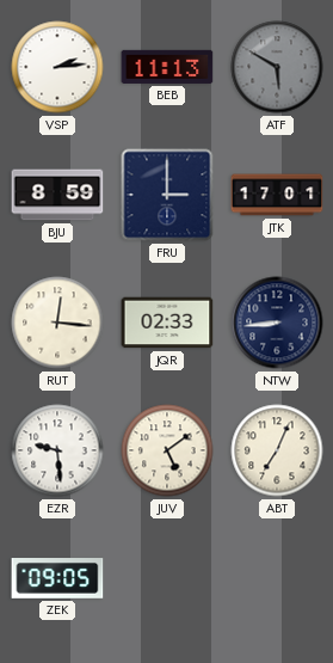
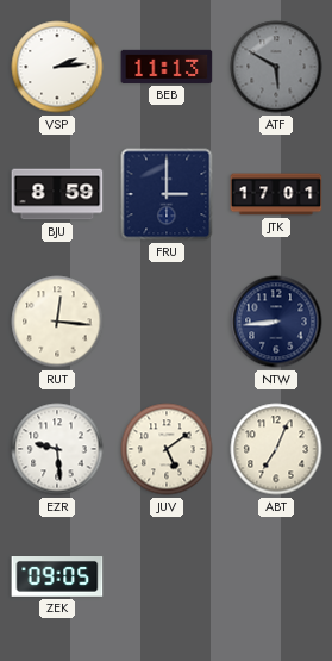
JQR: 02:33 -> none (167, 323)
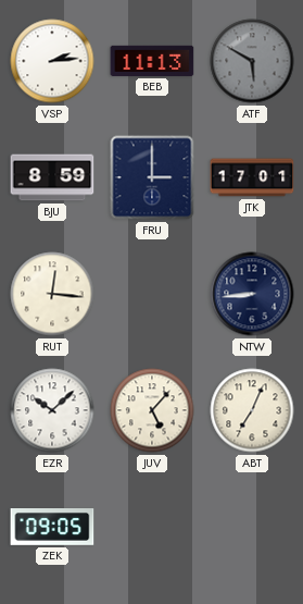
EZR: 9:29 -> 10:08 (52, 410)
JUV: 5:09 -> 5:07 (152, 410)
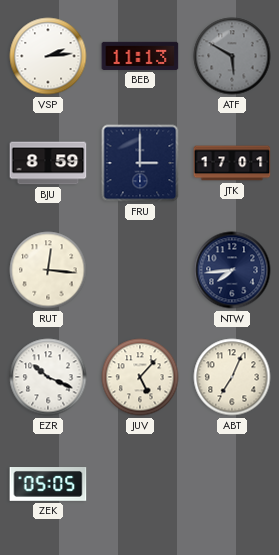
NTW: 8:44 -> 7:44 (232, 270)
EZR: 10:08 -> 10:19 (48, 377)
ZEK: 09:05 -> 05:05 (48, 485)
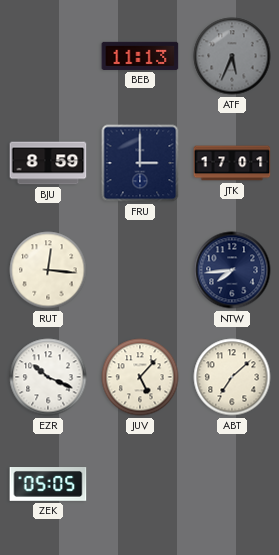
VSP: 2:14 -> none (48, 56)
ATF: 5:50 -> 5:34 (232, 56)
ABT: 7:04 -> 7:08 (232, 377)
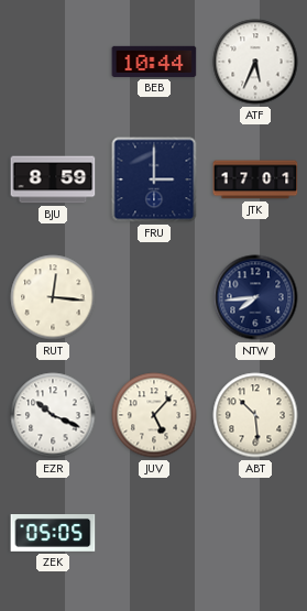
BEB: 11:13 -> 10:44 (154, 62)
ATF dial: grey -> white (255, 62)
ABT: 7:08 -> 10:29 (255, 415)
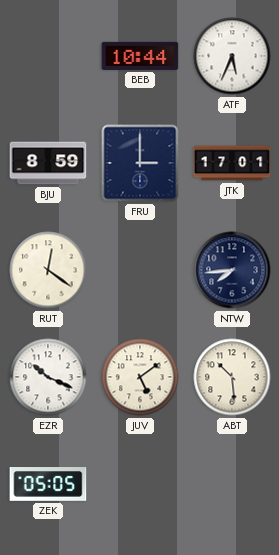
RUT: 12:16 -> 12:21 (48, 270)
JUV: 5:07 -> 5:09 (140, 377)
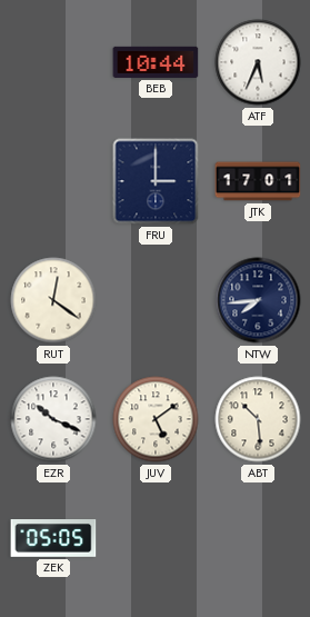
BJU: 8:59 -> none (48, 163)
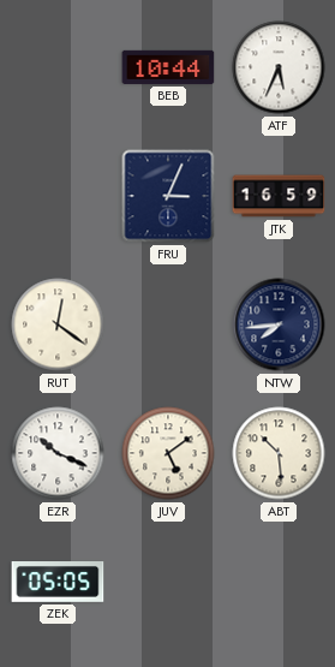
FRU: 3:00 -> 3:04 (168, 196)
JTK: 17:01 -> 16:59 (279, 196)
